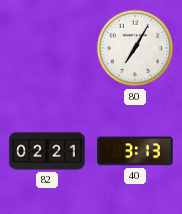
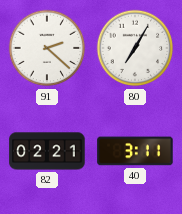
91: none -> 2:22 (47, 48)
40: 3:13 -> 3:11 (135, 151)
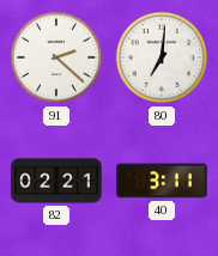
80: 7:05 -> 7:01 (162, 57)
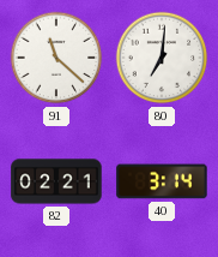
91: 2:22 -> 11:22 (56, 58)
40: 3:11 -> 3:14 (162, 181)
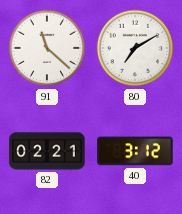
80: 7:01 -> 7:10 (135, 48)
40: 3:14 -> 3:12 (135, 151)
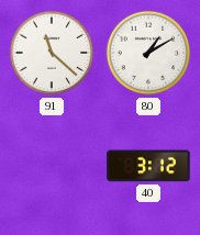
80: 7:10 -> 1:10 (148, 53)
82: 02:21 -> none (47, 151)
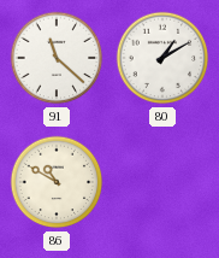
86: none -> 10:50 (57, 182)
40: 3:12 -> none (148, 166)
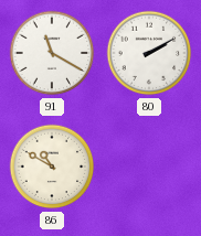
91: 11:22 -> 11:20 (52, 53)
80: 1:10 -> 2:10 (149, 53)
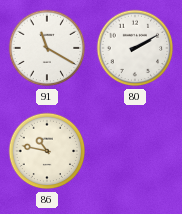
86: 10:50 -> 10:47 (47, 151)
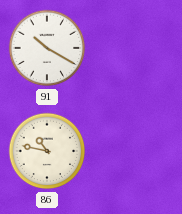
91: 11:20 -> 10:20 (47, 48)
80: 2:10 -> none (135, 48)
